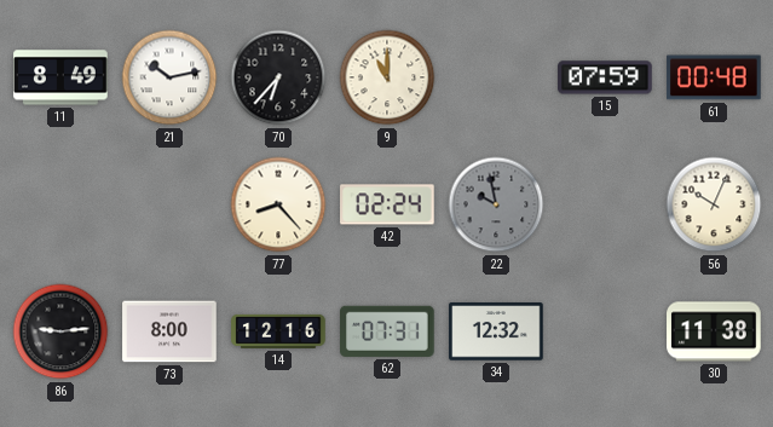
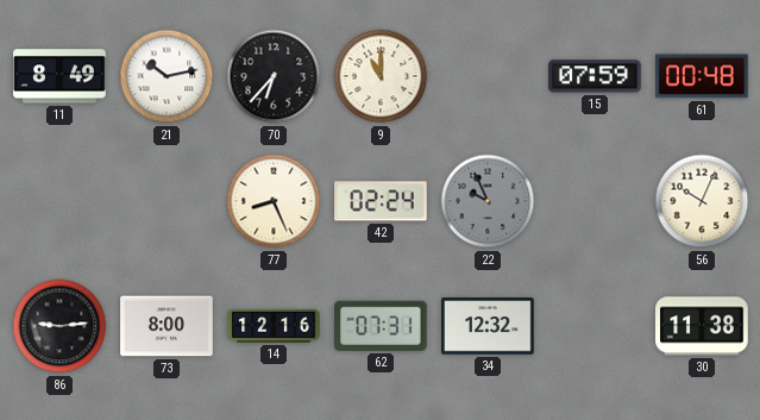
77: 8:23 -> 8:26 (274, 201)
22: 9:58 -> 9:56 (488, 201)
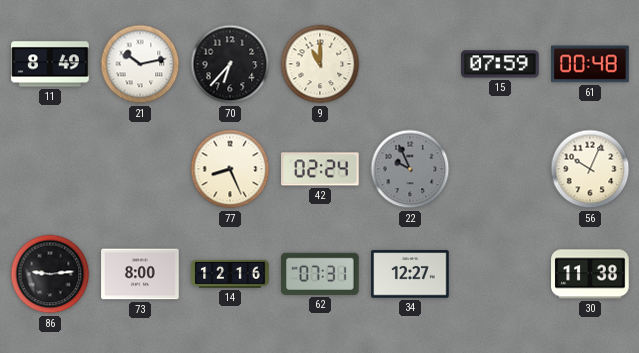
34: 12:32 -> 12:27 (410, 274)
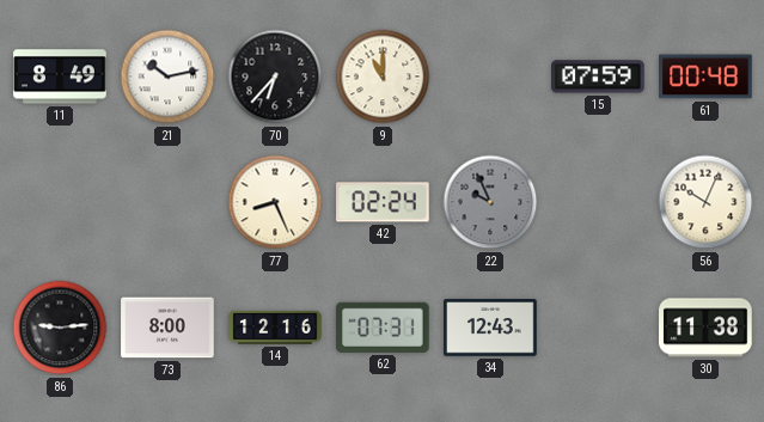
34: 12:27 -> 12:43 (490, 328)
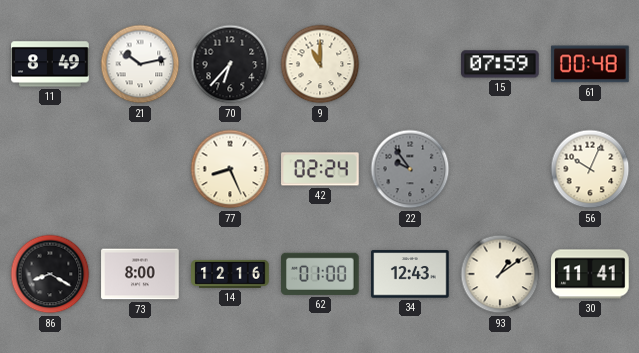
22: 9:56 -> 9:54 (410, 169)
86: 9:14 -> 8:20 (50, 274)
62: 07:31 -> 01:00 (321, 274)
93: none -> 1:09 (500, 274)
30: 11:38 -> 11:41 (590, 274)
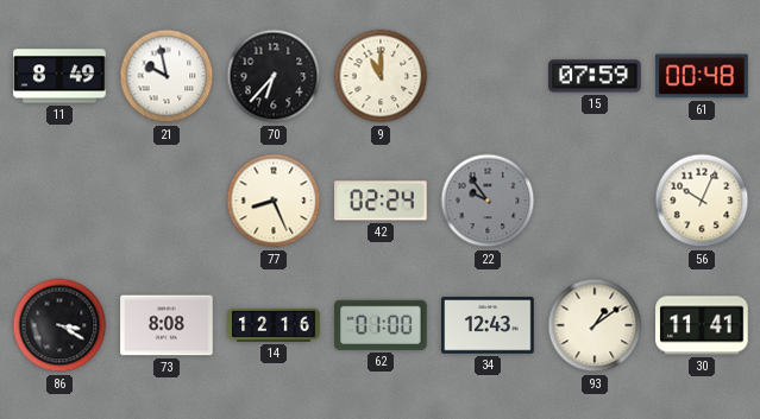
21: 10:13 -> 9:58 (167, 76)
86: 8:20 -> 3:20 (59, 325)
73: 8:00 -> 8:08 (167, 325)
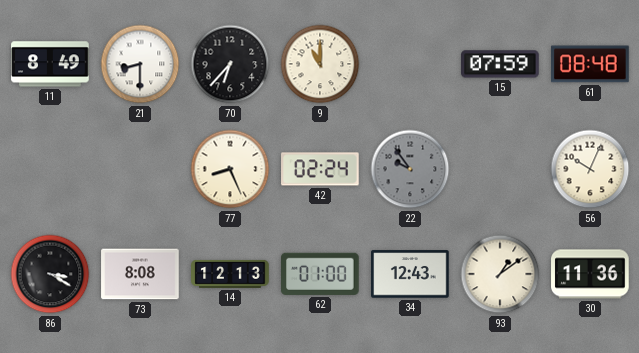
21: 9:58 -> 8:30 (140, 64)
61: 00:48 -> 08:48 (590, 64)
14: 12:16 -> 12:13 (230, 274)
30: 11:41 -> 11:36 (590, 274)
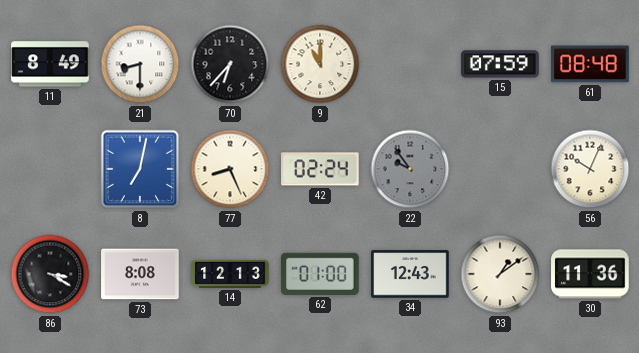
8: none -> 7:02 (140, 169)
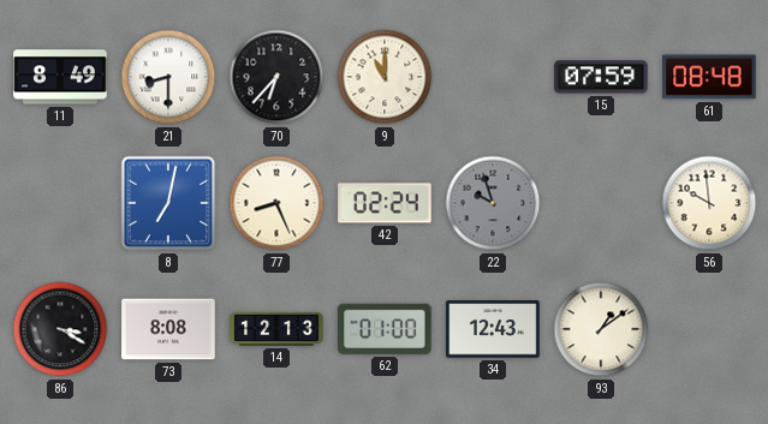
22: 9:54 -> 9:57 (493, 203)
56: 10:04 -> 9:59 (709, 203)
30: 11:36 -> none (590, 274)
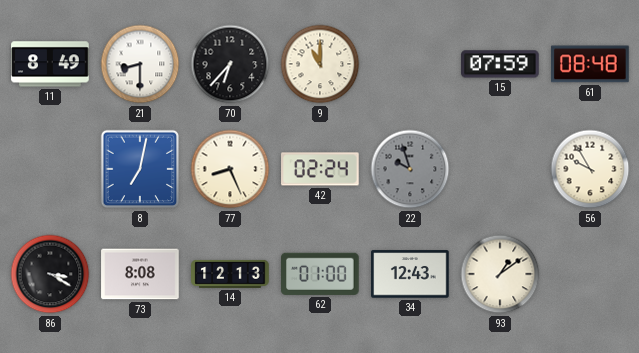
56: 9:59 -> 9:55 (590, 169)
